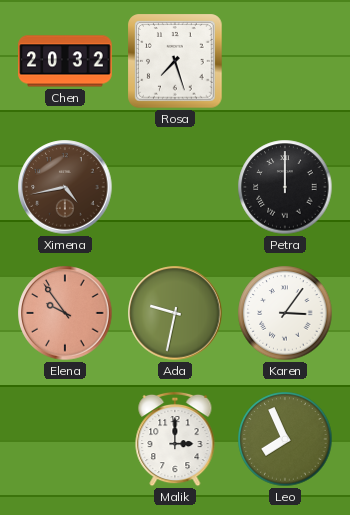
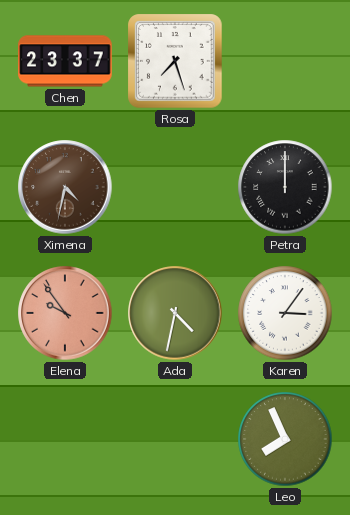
Chen: 20:32 -> 23:37 (65, 61)
Ximena: 4:43 -> 4:32 (65, 187)
Ada: 9:32 -> 4:32 (175, 313)
Malik: 3:00 -> none (175, 439)
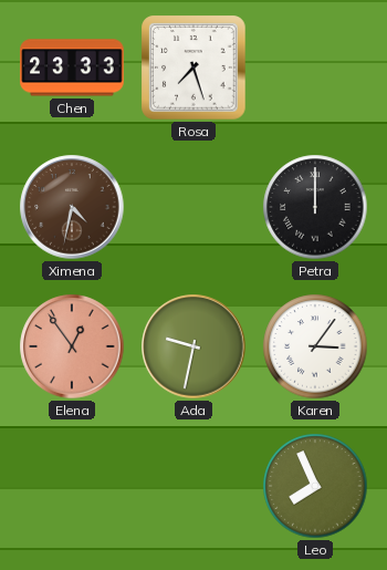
Chen: 23:37 -> 23:33 (72, 68)
Elena: 9:54 -> 12:54 (72, 346)
Ada: 4:32 -> 9:32 (193, 346)
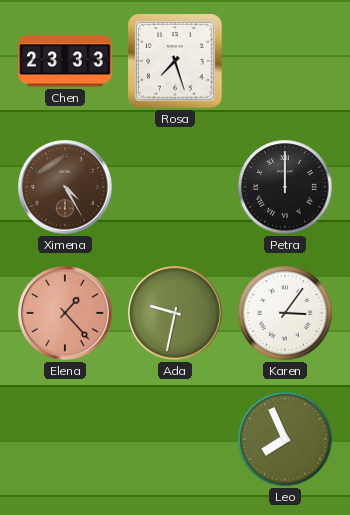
Ximena: 4:32 -> 4:25 (65, 187)
Elena: 12:54 -> 1:23 (65, 313)
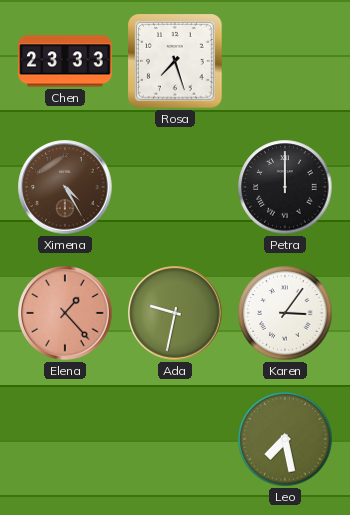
Leo: 7:56 -> 7:28 (285, 439)
